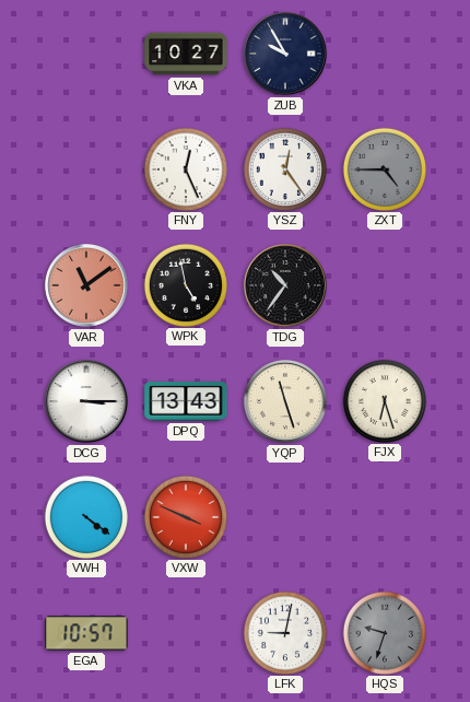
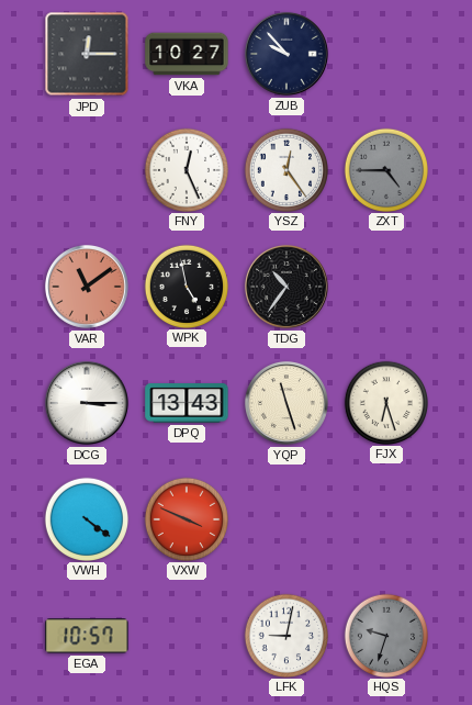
JPD: none -> 12:15 (87, 54)
ZUB: 9:55 -> 9:53 (286, 54)
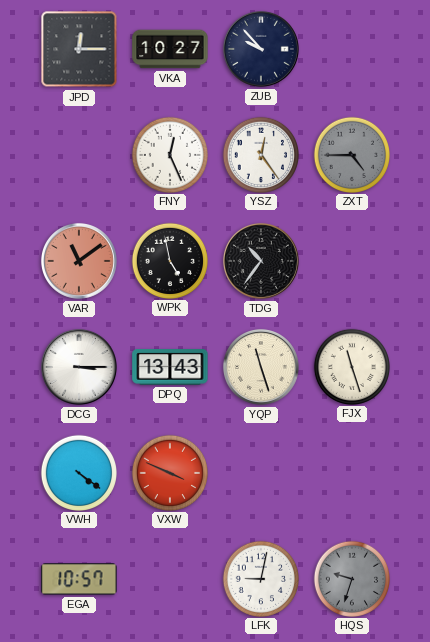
FJX: 6:27 -> 11:27 (351, 366)
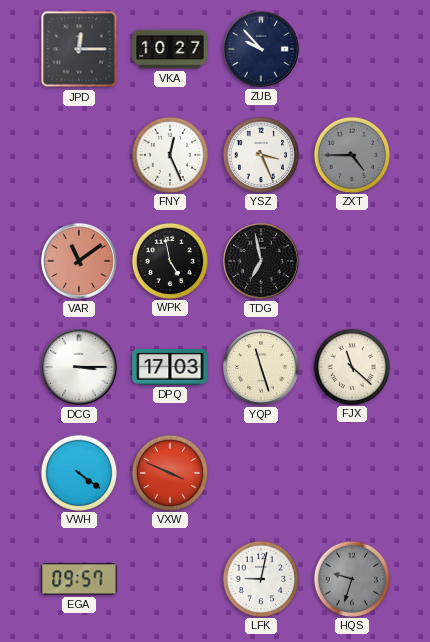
YSZ: 12:24 -> 3:26 (260, 154)
TDG: 10:36 -> 6:58 (261, 261)
DPQ: 13:43 -> 17:03 (170, 367)
FJX: 11:27 -> 11:22 (351, 366)
EGA: 10:57 -> 09:57 (79, 579)
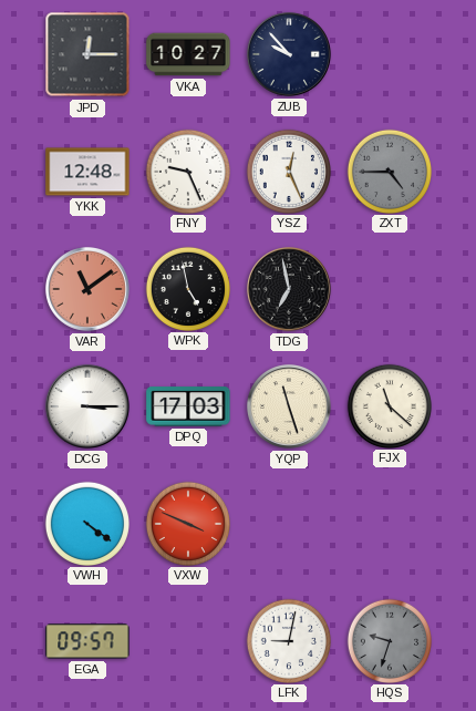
YKK: none -> 12:48 (87, 172)
FNY: 12:26 -> 9:26 (187, 171)
YSZ: 3:26 -> 12:26 (288, 171)
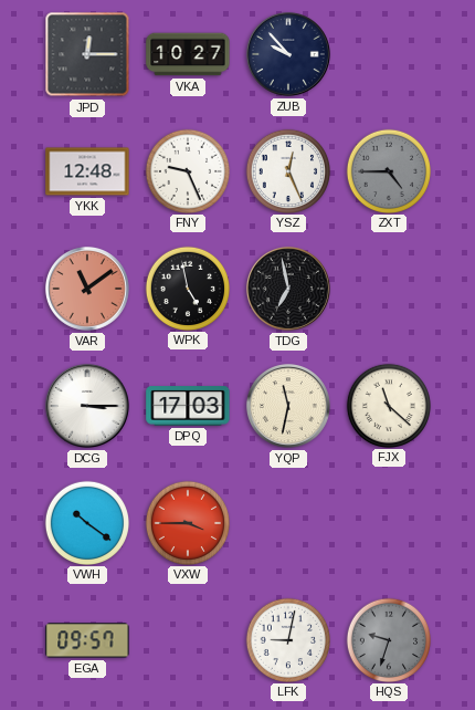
YQP: 11:27 -> 11:32 (288, 406)
VWH: 4:21 -> 10:21 (86, 522)
VXW: 3:49 -> 3:45 (187, 522)
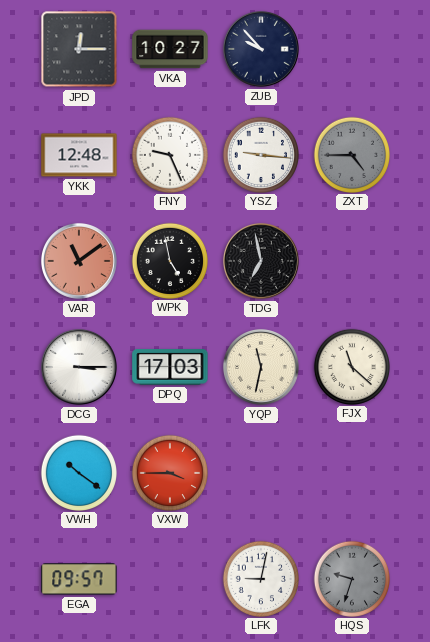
YSZ: 12:26 -> 9:16 (260, 154)
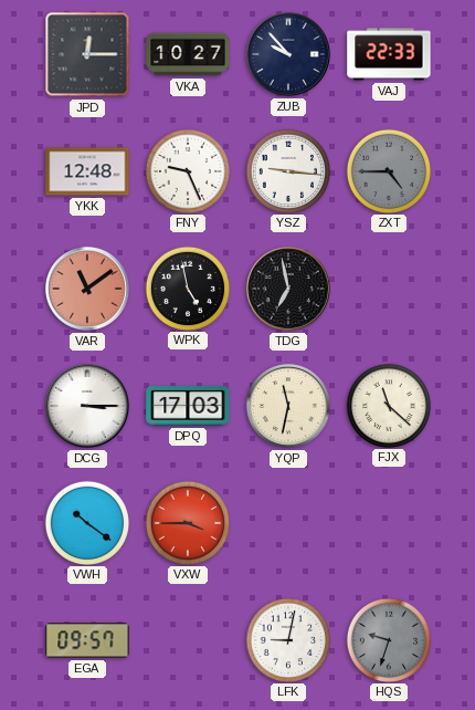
VAJ: none -> 22:33 (389, 54)
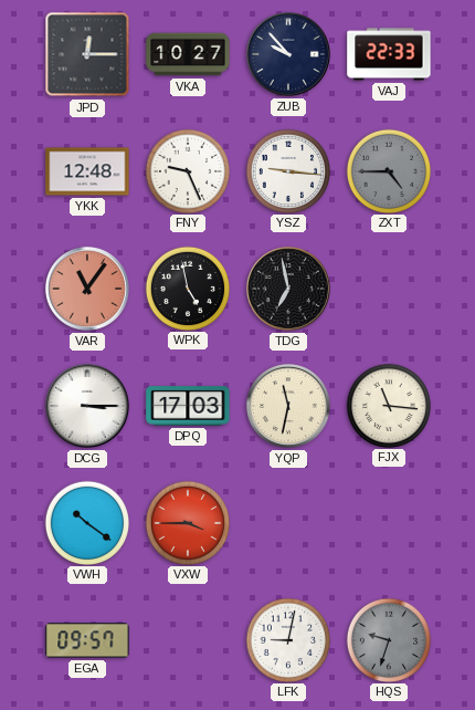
VAR: 11:09 -> 11:06 (87, 289)
FJX: 11:22 -> 11:16 (388, 405)
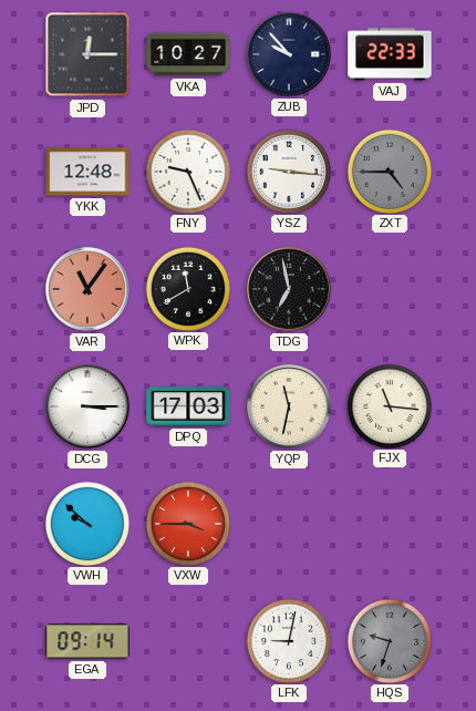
WPK: 4:58 -> 11:40 (187, 288)
VWH: 10:21 -> 9:52 (86, 523)
EGA: 09:57 -> 09:14 (87, 641)
